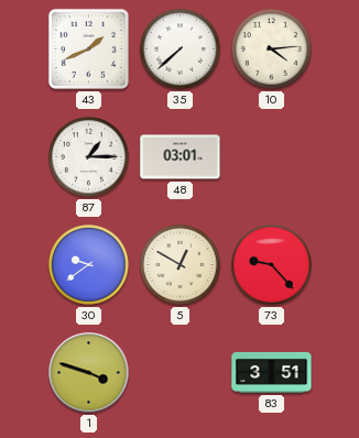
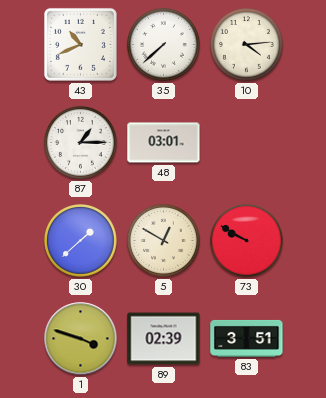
43: 1:41 -> 10:41 (80, 44)
30: 9:39 -> 1:38 (81, 241)
73: 9:23 -> 9:50 (247, 241)
89: none -> 02:39 (164, 339)
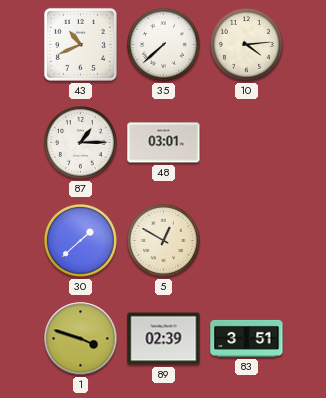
73: 9:50 -> none (247, 241)
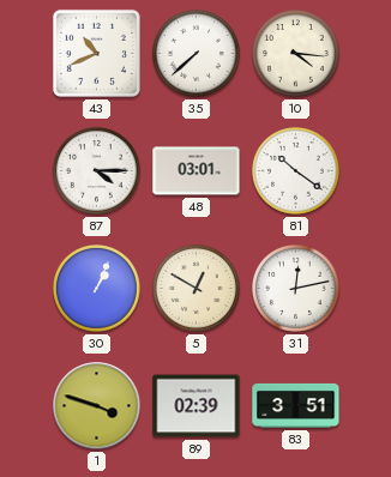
10: 4:14 -> 4:16 (296, 54)
87: 1:15 -> 4:15 (97, 171)
81: none -> 10:21 (296, 171)
30: 1:38 -> 1:04 (97, 289)
31: none -> 12:13 (296, 289)
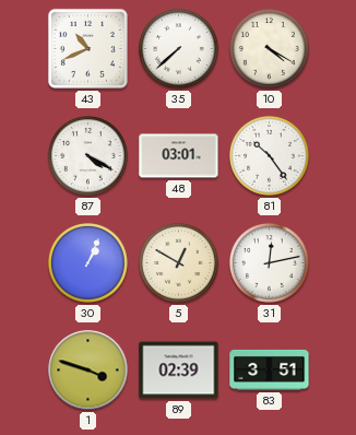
10: 4:16 -> 4:20 (270, 49)
87: 4:15 -> 4:20 (88, 156)
81: 10:21 -> 10:24 (270, 156)
